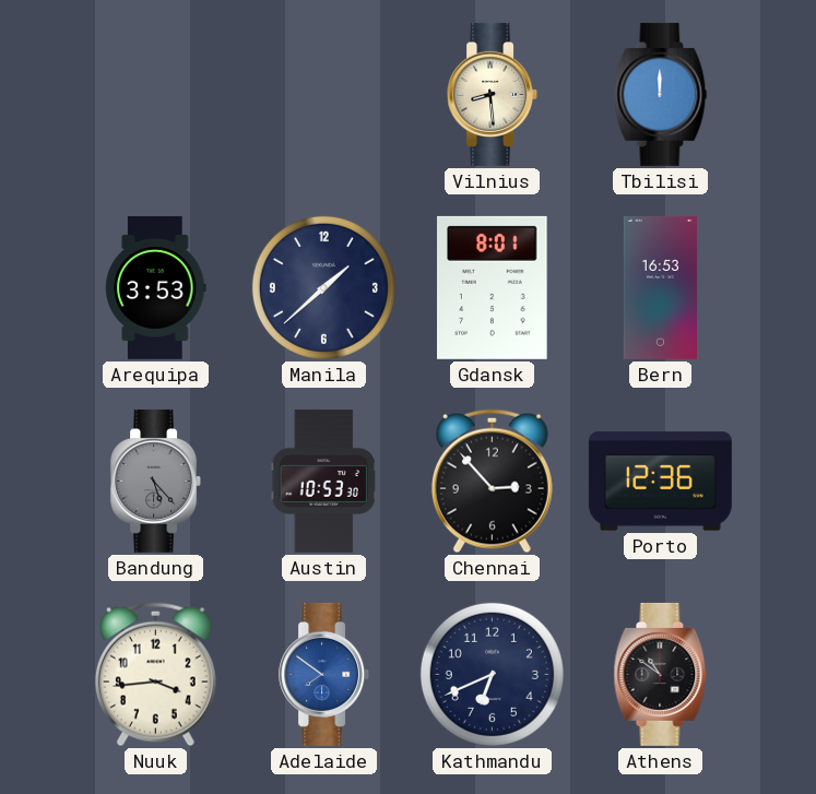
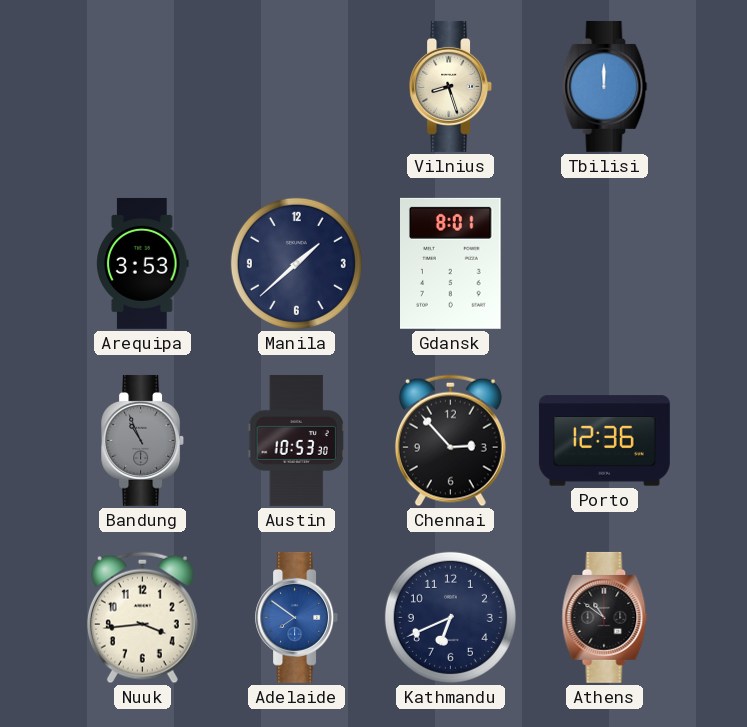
Vilnius: 8:29 -> 8:27 (451, 86)
Bern: 16:53 -> none (660, 287)
Bandung: 5:23 -> 10:56 (143, 440)
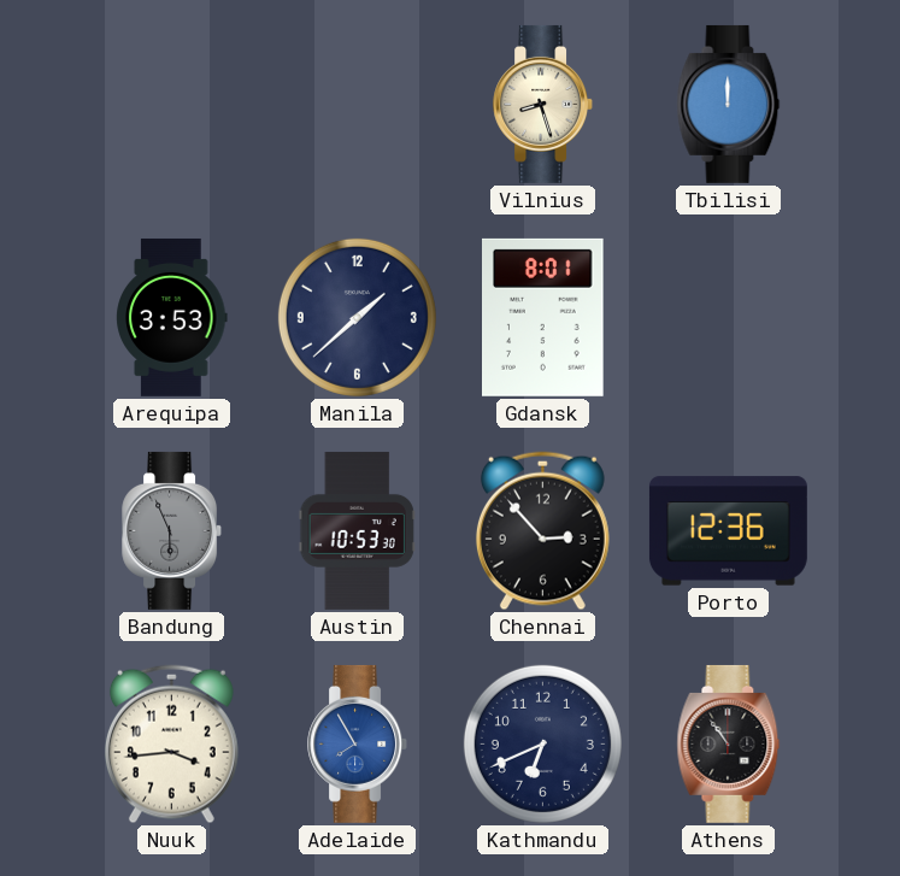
Bandung: 10:56 -> 5:56 (172, 530)
Adelaide: 7:51 -> 7:55 (358, 743)
Athens: 10:51 -> 10:54 (729, 743)
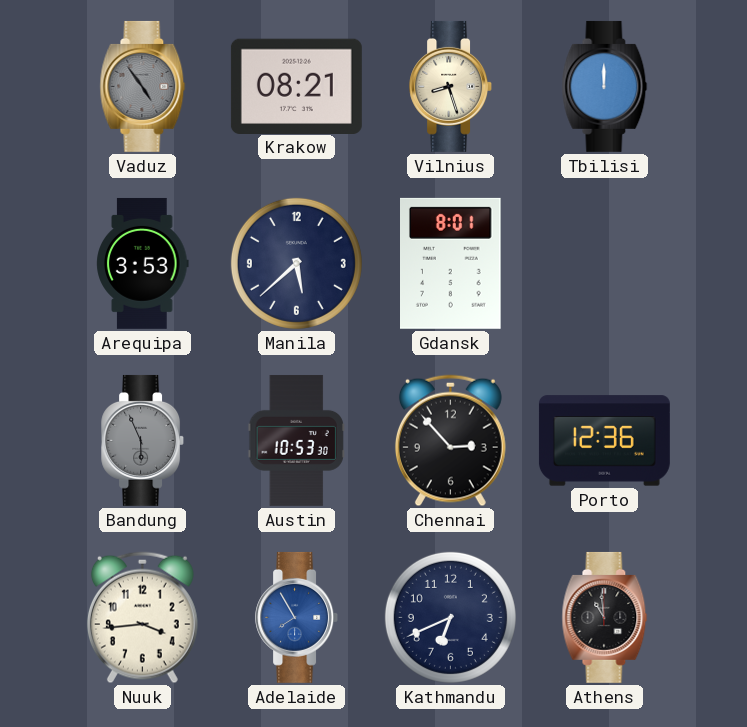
Vaduz: none -> 4:54 (143, 86)
Krakow: none -> 08:21 (296, 86)
Manila: 1:38 -> 5:38 (296, 263)
Athens: 10:54 -> 10:59 (605, 617)
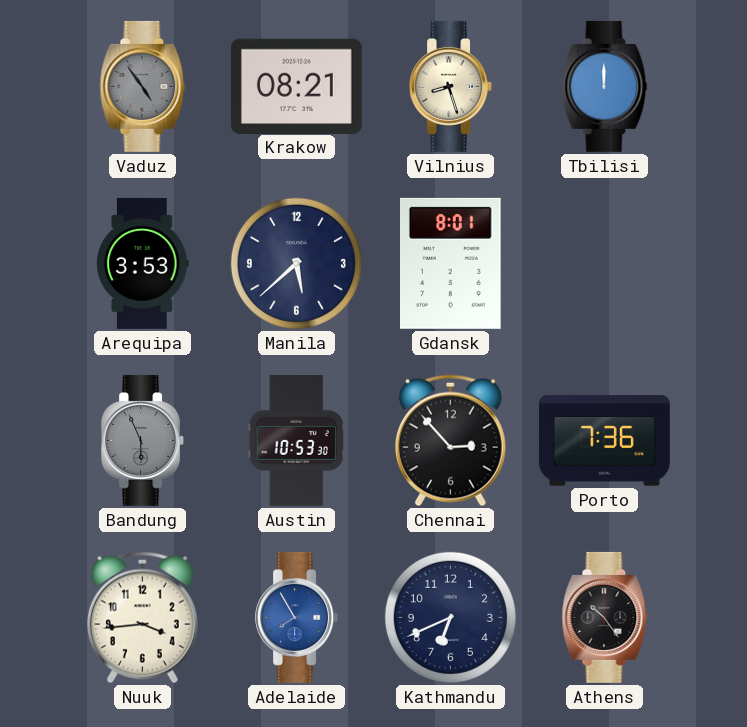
Porto: 12:36 -> 7:36 (604, 441)
Athens: 10:59 -> 10:24 (605, 617)
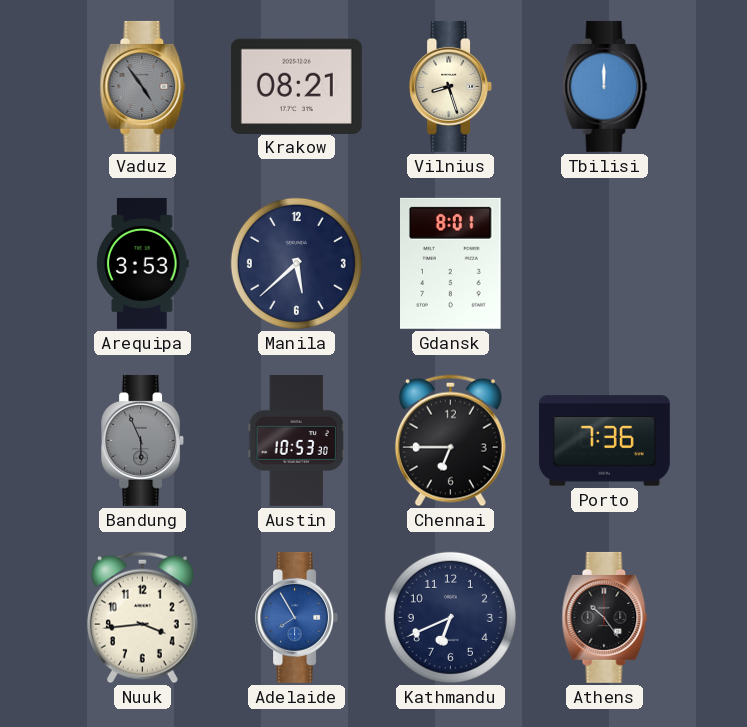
Chennai: 2:53 -> 6:45 (450, 441)
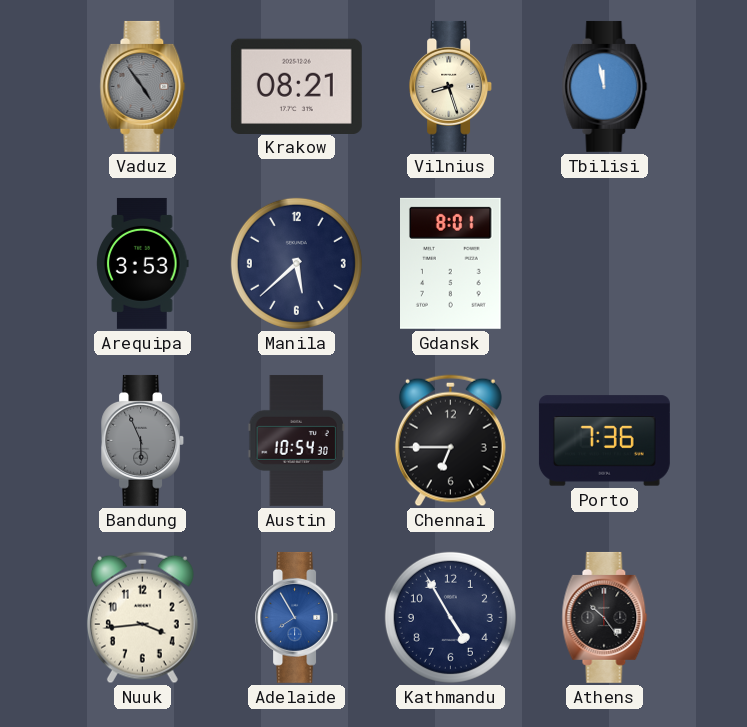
Tbilisi: 12:00 -> 11:58 (605, 86)
Austin: 10:53 -> 10:54 (296, 440)
Kathmandu: 6:41 -> 4:55 (450, 617)
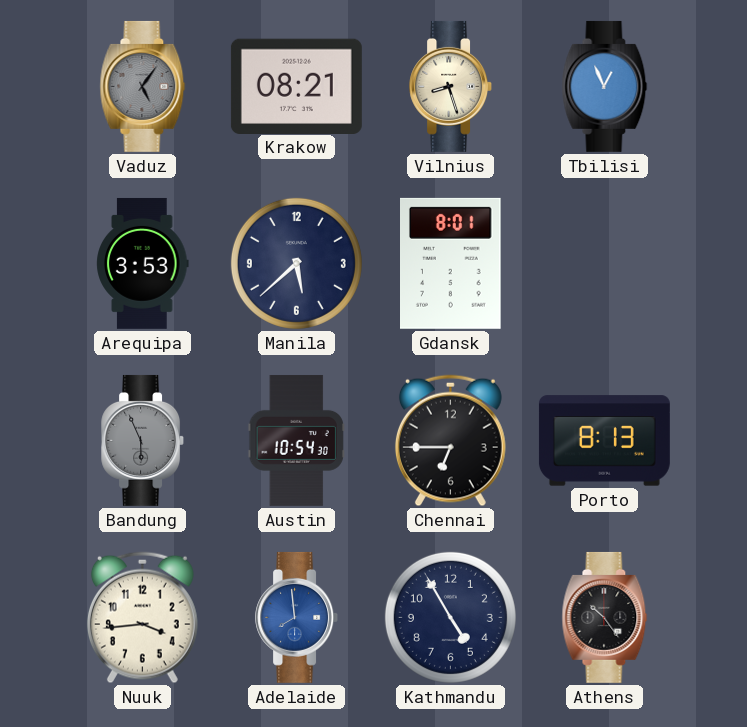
Vaduz: 4:54 -> 5:06 (143, 86)
Tbilisi: 11:58 -> 12:56 (605, 86)
Porto: 7:36 -> 8:13 (604, 441)
Adelaide: 7:55 -> 7:59 (297, 617)
